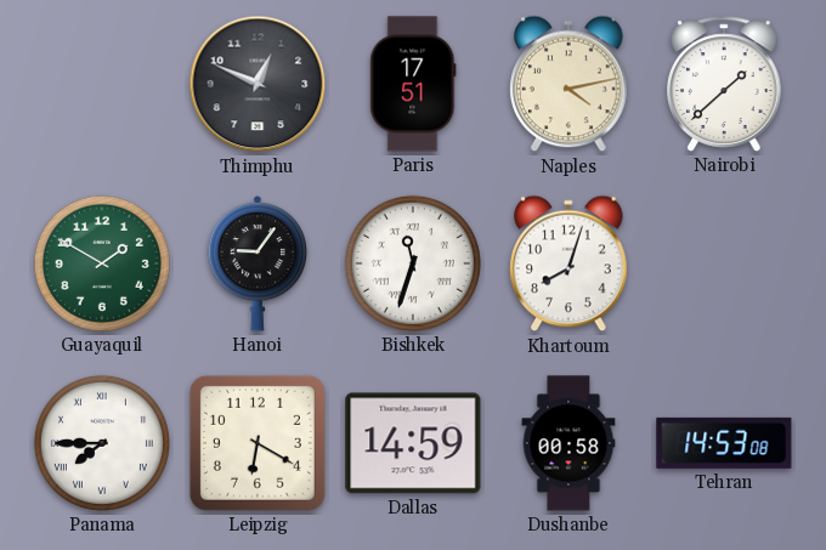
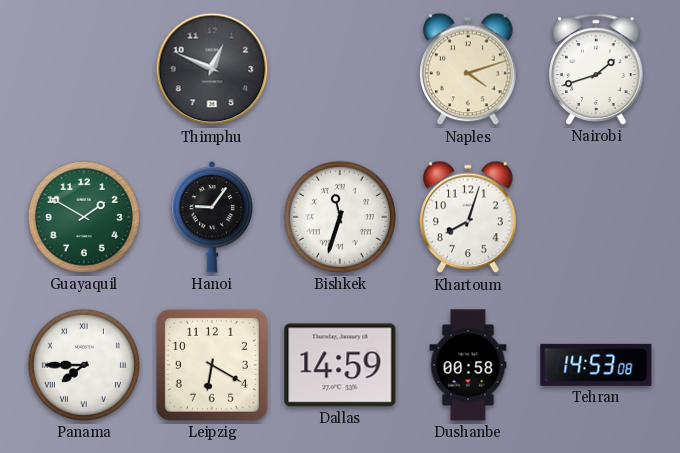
Paris: 17:51 -> none (413, 84)
Naples: 4:13 -> 4:12 (468, 69)
Nairobi: 1:38 -> 1:42 (596, 69)
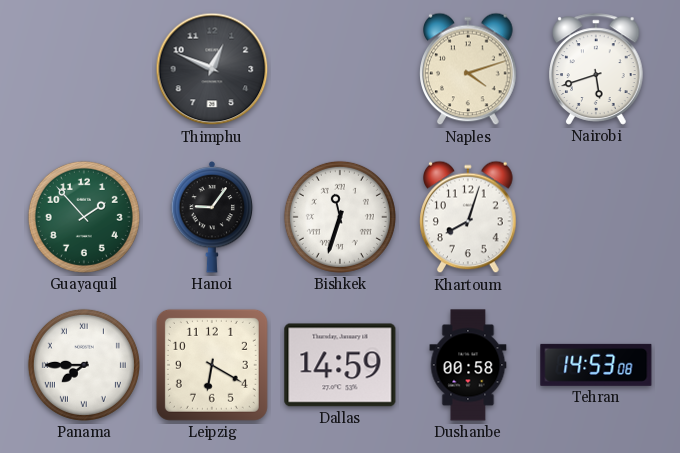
Nairobi: 1:42 -> 5:42 (596, 69)
Guayaquil: 1:50 -> 1:53 (84, 217)
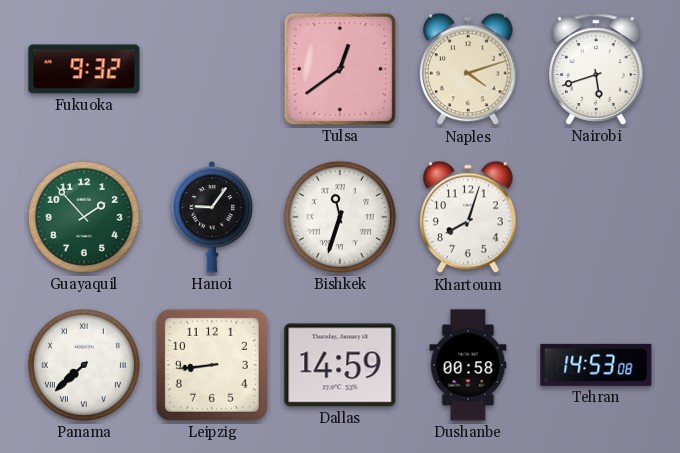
Fukuoka: none -> 9:32 (84, 69)
Thimphu: 12:49 -> none (212, 69)
Tulsa: none -> 12:39 (340, 69)
Panama: 7:45 -> 7:38 (84, 365)
Leipzig: 6:20 -> 8:44 (212, 365)
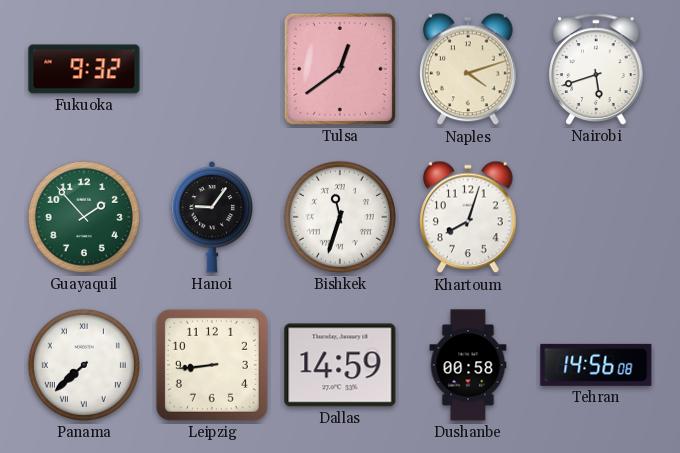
Tehran: 14:53 -> 14:56 (596, 365)
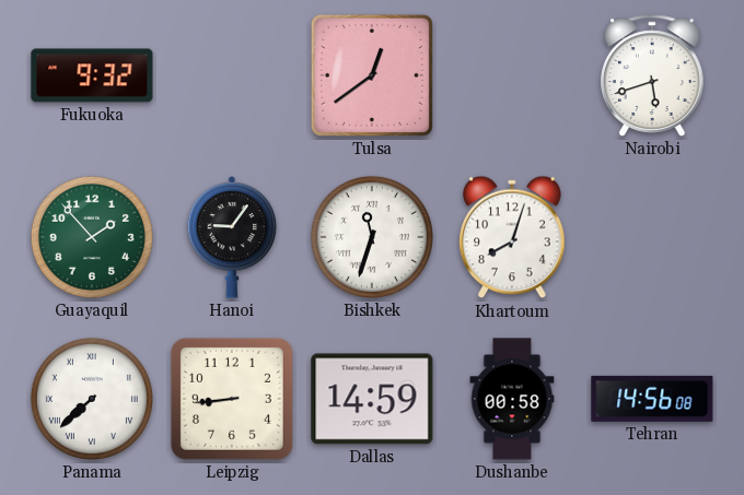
Naples: 4:12 -> none (468, 69)
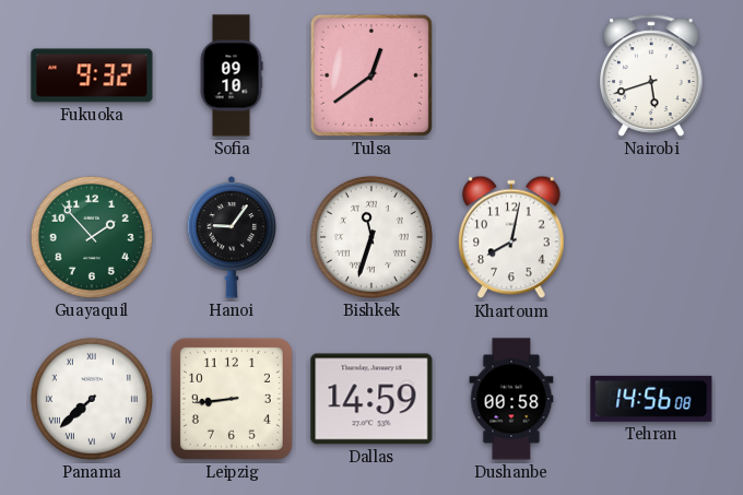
Sofia: none -> 09:10 (232, 75)
Khartoum: 8:03 -> 8:02 (511, 237)
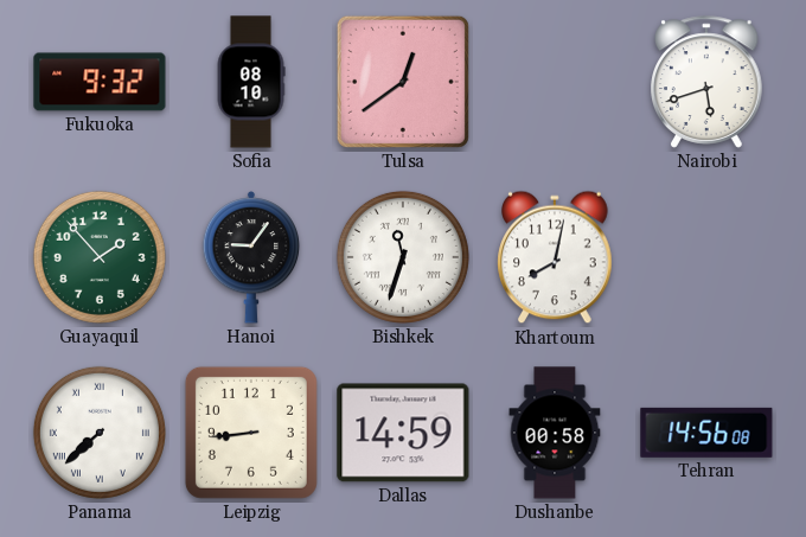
Sofia: 09:10 -> 08:10 (251, 82)
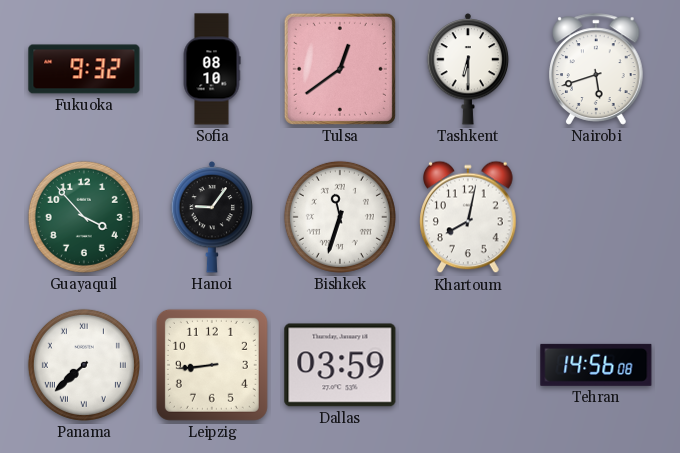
Tashkent: none -> 6:30 (468, 69)
Guayaquil: 1:53 -> 3:53 (84, 217)
Dallas: 14:59 -> 03:59 (340, 365)
Dushanbe: 00:58 -> none (555, 433)
